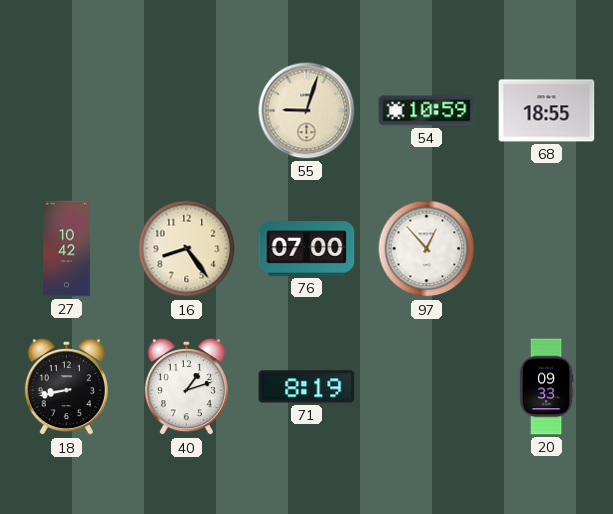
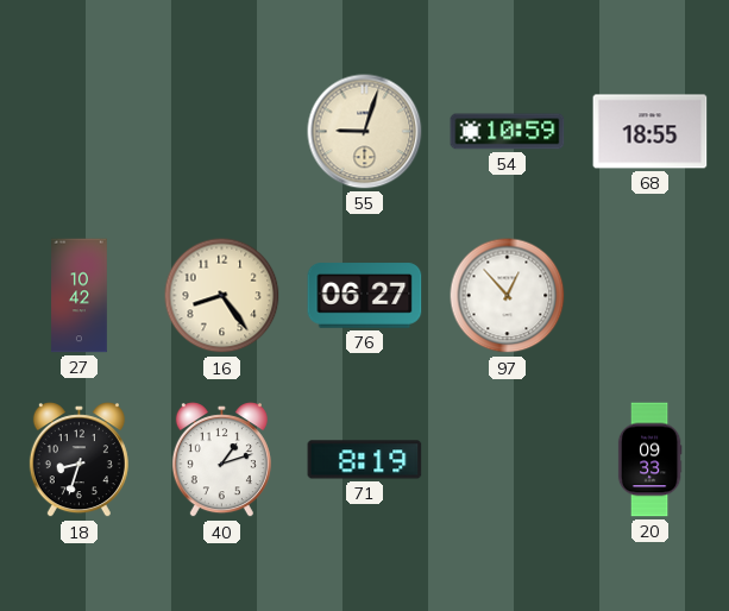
76: 07:00 -> 06:27 (365, 296)
18: 8:43 -> 8:33 (78, 460)
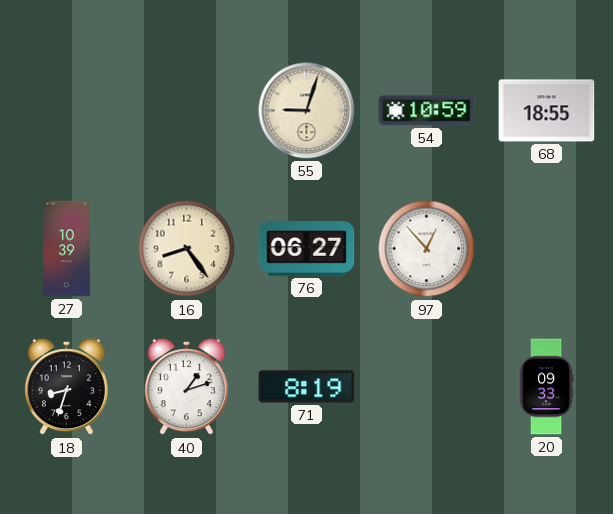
27: 10:42 -> 10:39 (67, 249)
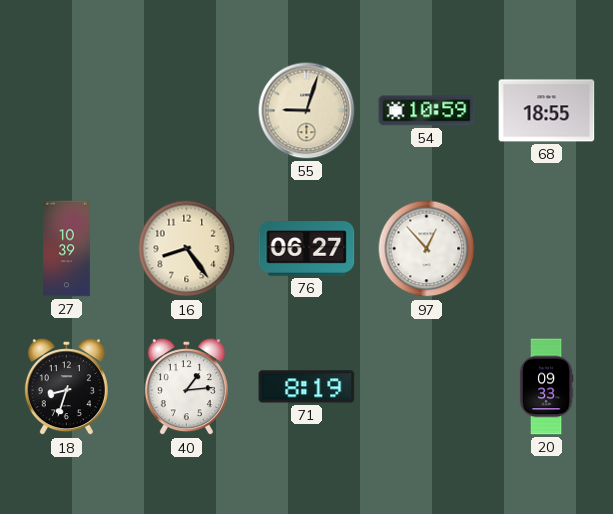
40: 1:12 -> 1:14 (186, 387)
